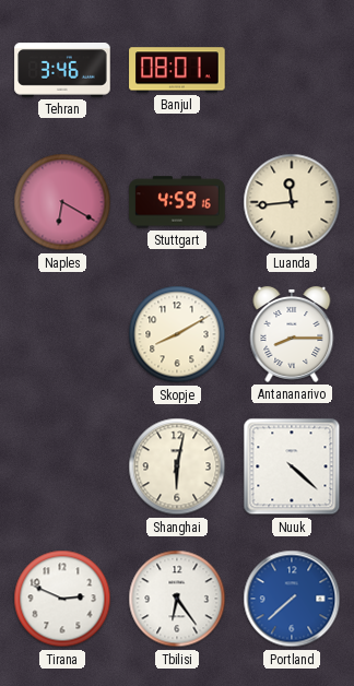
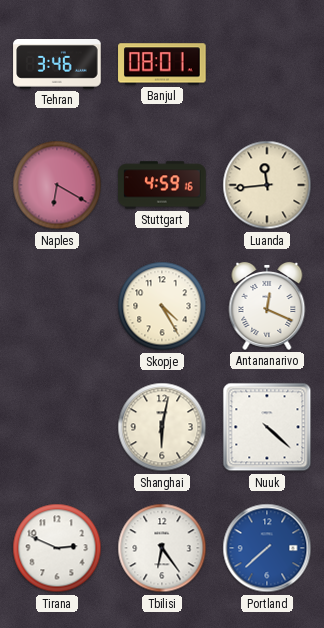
Skopje: 8:10 -> 4:25 (162, 306)
Antananarivo: 8:15 -> 12:19 (267, 306)
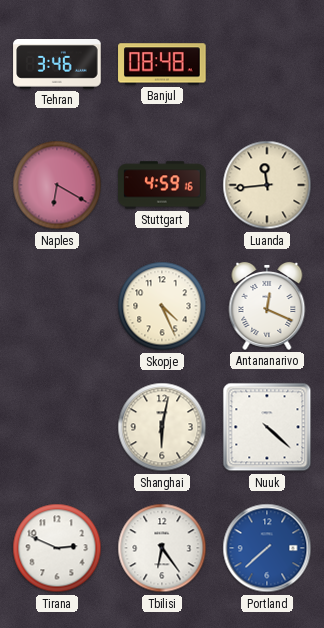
Banjul: 08:01 -> 08:48 (162, 64)
Skopje: 4:25 -> 4:26 (162, 306)
